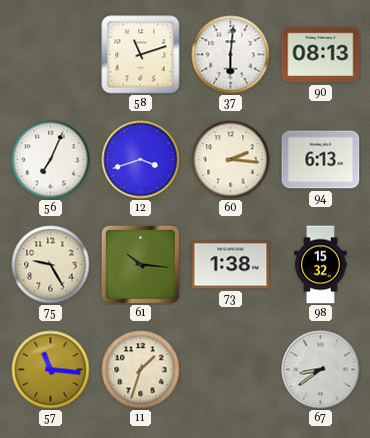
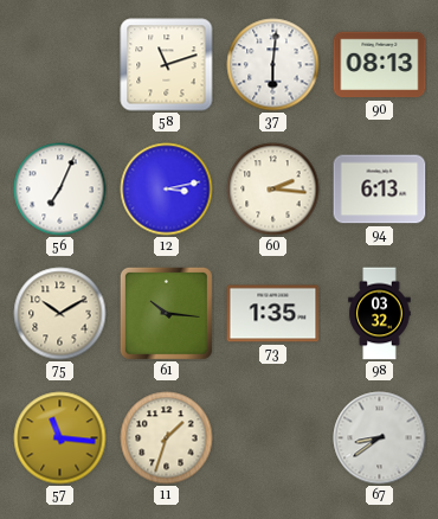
12: 3:42 -> 3:13 (167, 190)
75: 9:25 -> 10:10 (60, 314)
73: 1:38 -> 1:35 (273, 314)
98: 15:32 -> 03:32 (380, 314)
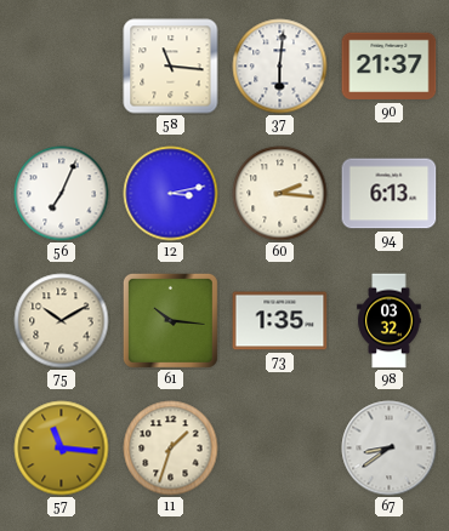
58: 11:12 -> 11:16 (171, 67)
90: 08:13 -> 21:37 (390, 67)
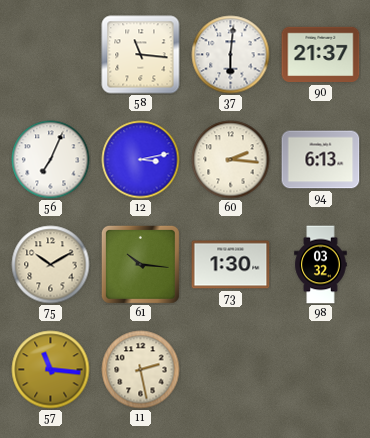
73: 1:35 -> 1:30 (231, 265)
11: 1:33 -> 2:28 (141, 370)
67: 8:39 -> none (390, 449)
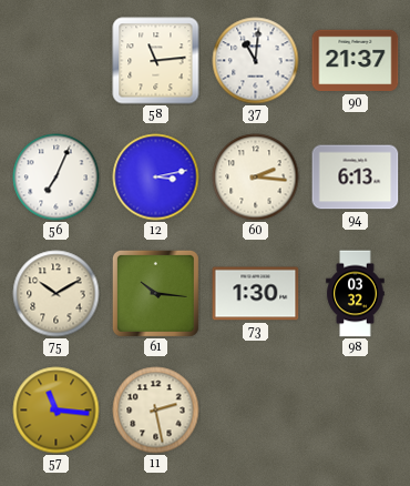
58: 11:16 -> 11:14 (156, 61)
37: 6:01 -> 11:01 (256, 61)
